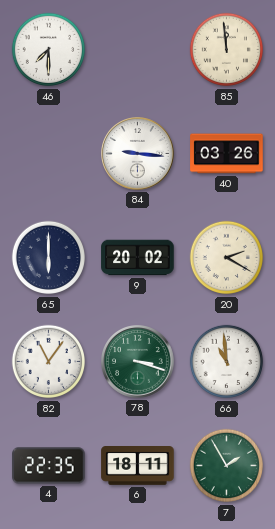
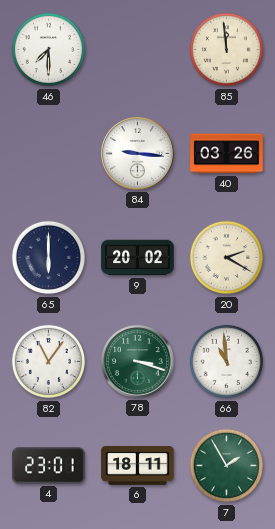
4: 22:35 -> 23:01 (49, 466)
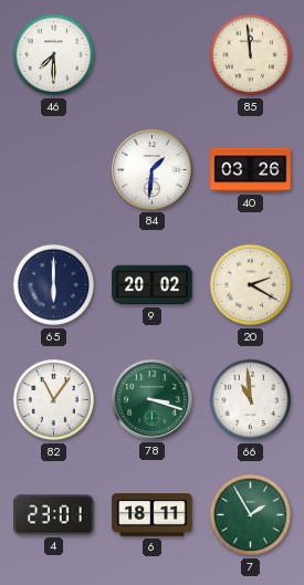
84: 9:16 -> 1:31 (153, 170)
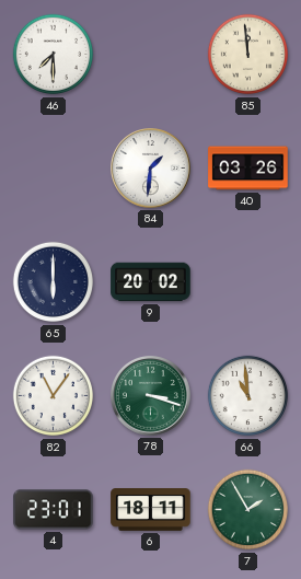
20: 2:20 -> none (251, 285)
